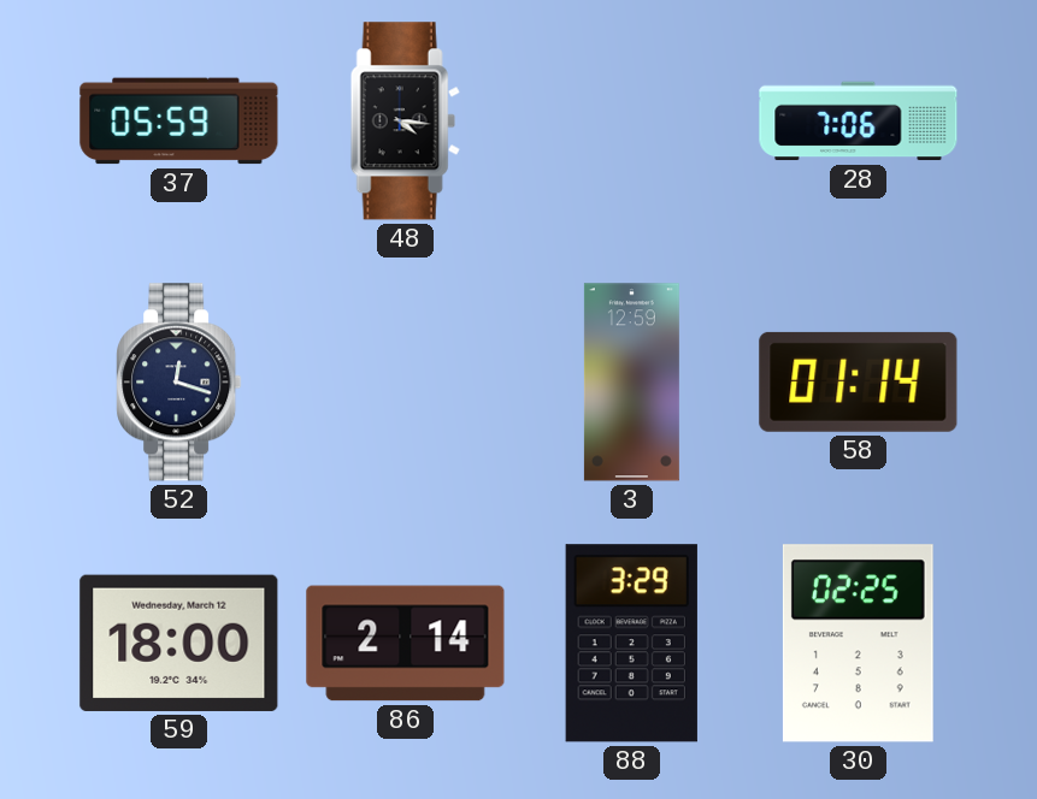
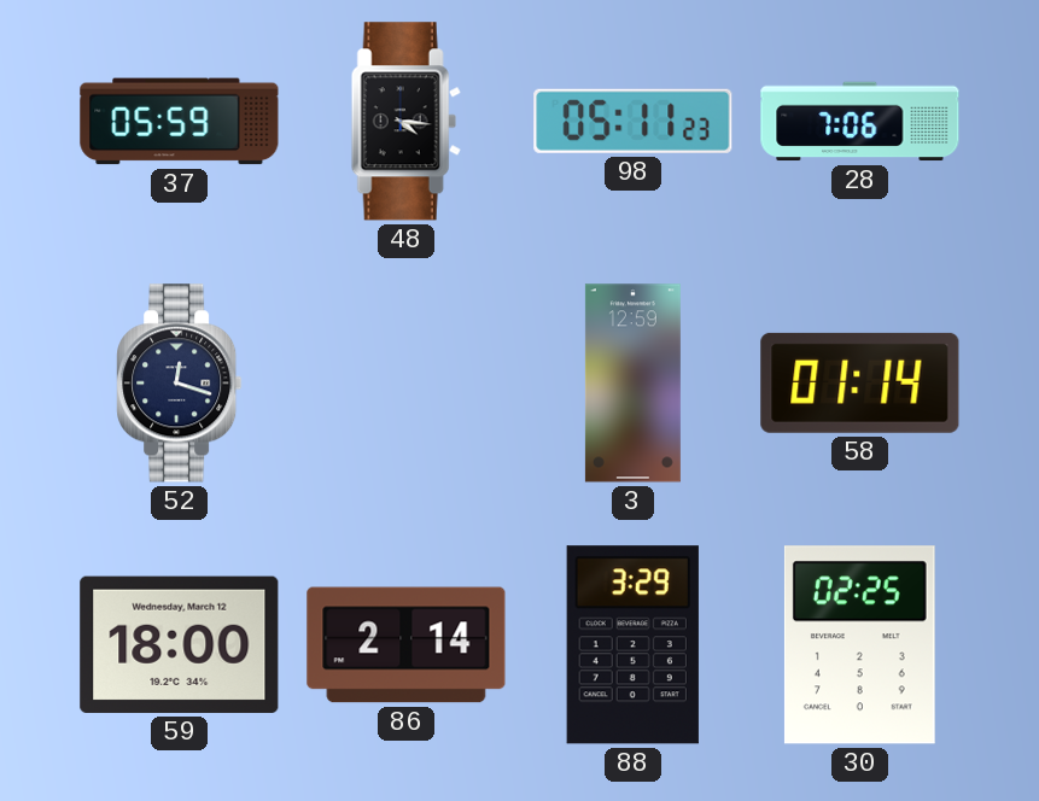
98: none -> 05:11 (634, 121)
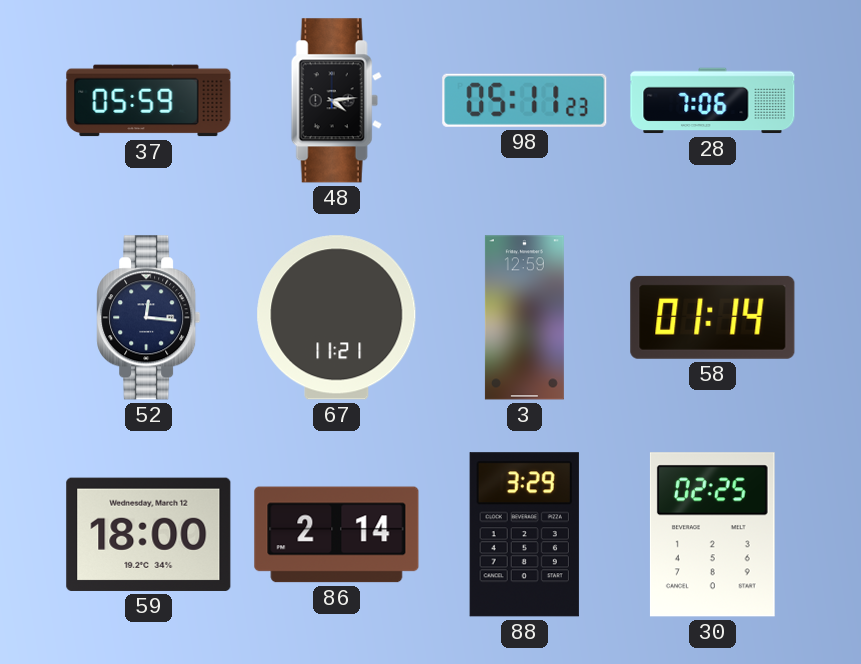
48: 4:16 -> 4:14 (336, 101)
52: 12:18 -> 12:16 (149, 318)
67: none -> 11:21 (337, 318)
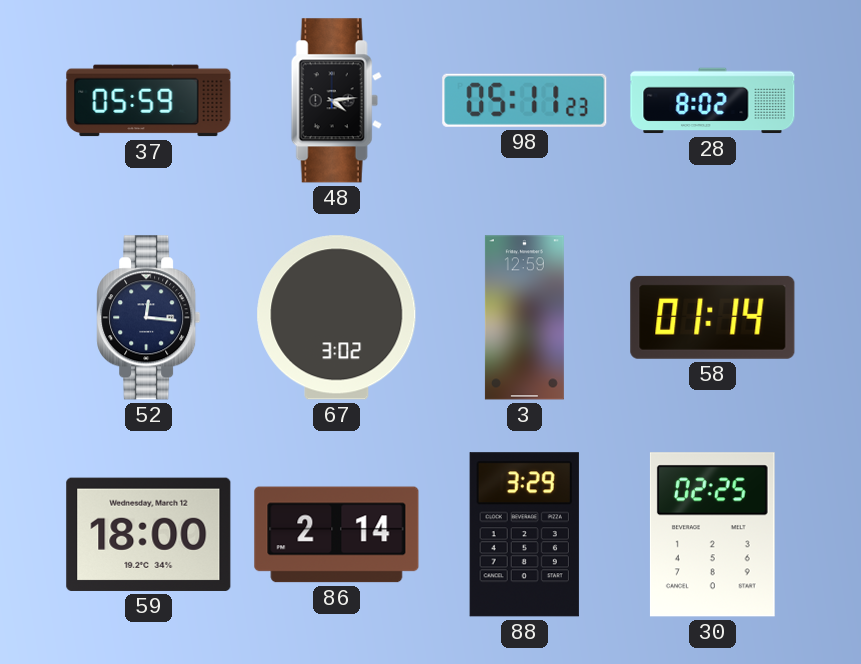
28: 7:06 -> 8:02 (713, 101)
67: 11:21 -> 3:02 (337, 318)
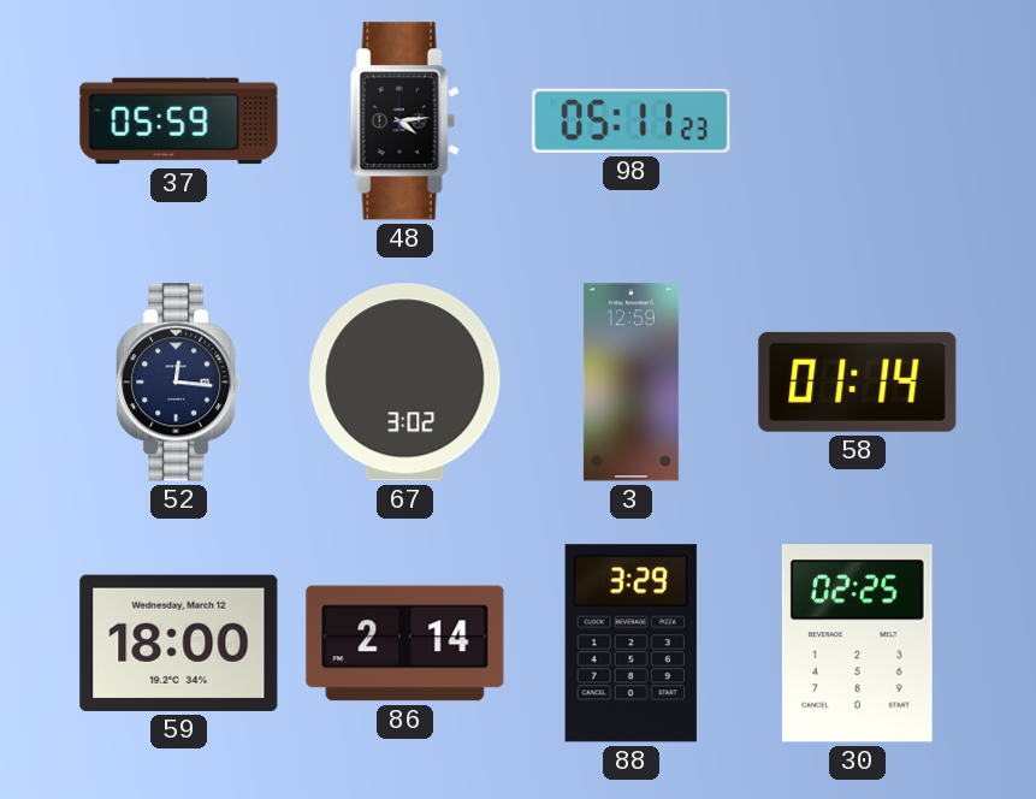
28: 8:02 -> none (713, 101)
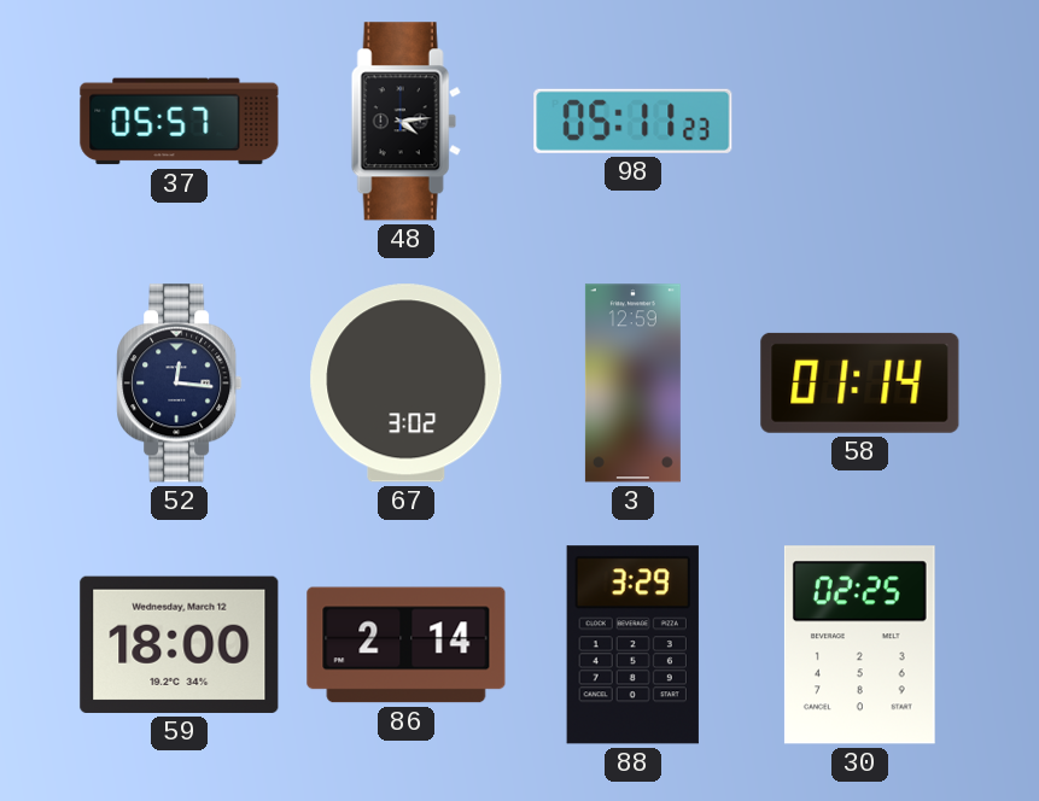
37: 05:59 -> 05:57 (180, 122)
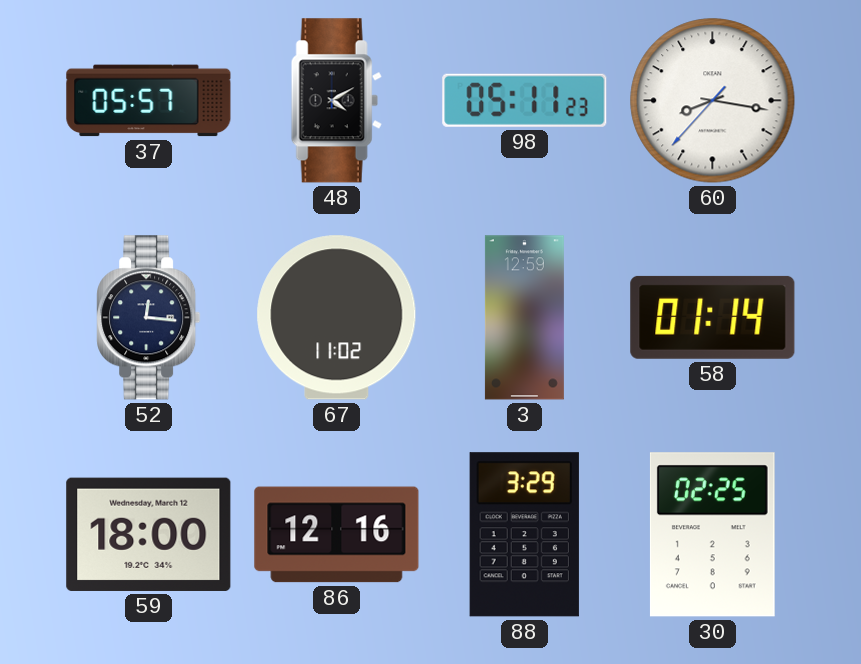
48: 4:14 -> 4:10 (336, 101)
60: none -> 8:16 (713, 101)
67: 3:02 -> 11:02 (337, 318)
86: 2:14 -> 12:16 (337, 535)
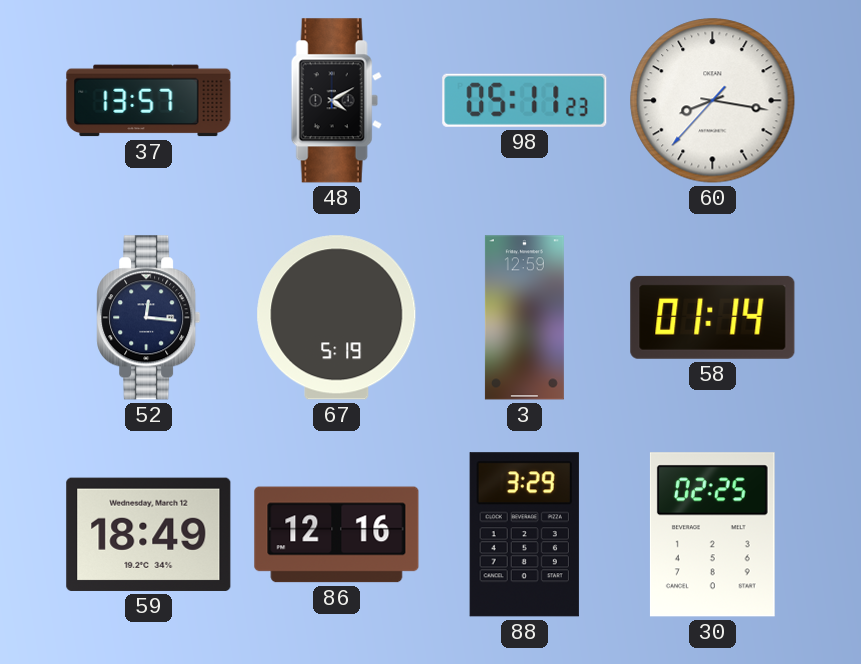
37: 05:57 -> 13:57 (149, 101)
67: 11:02 -> 5:19 (337, 318)
59: 18:00 -> 18:49 (149, 534)
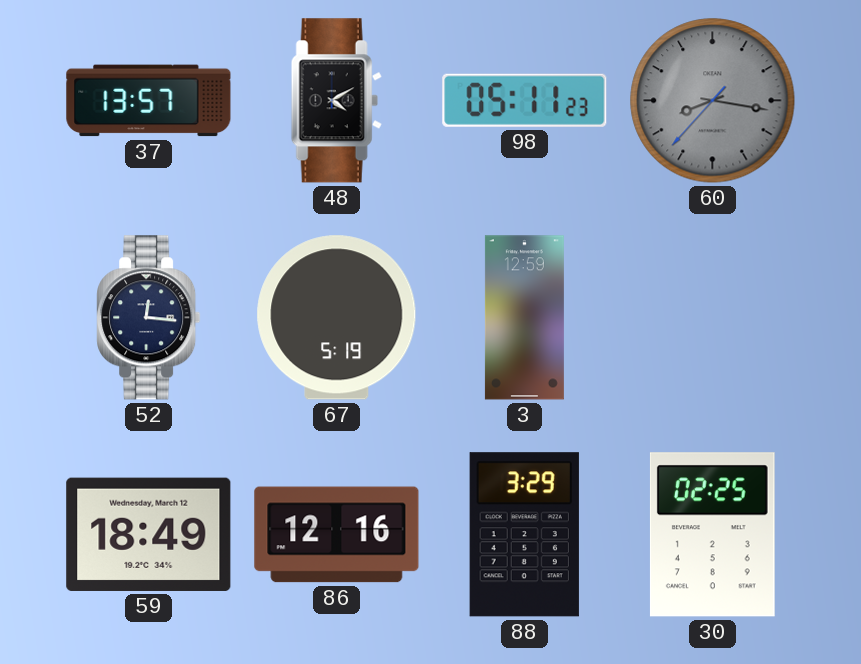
60 dial: white -> grey (713, 101)
58: 01:14 -> none (713, 317)
